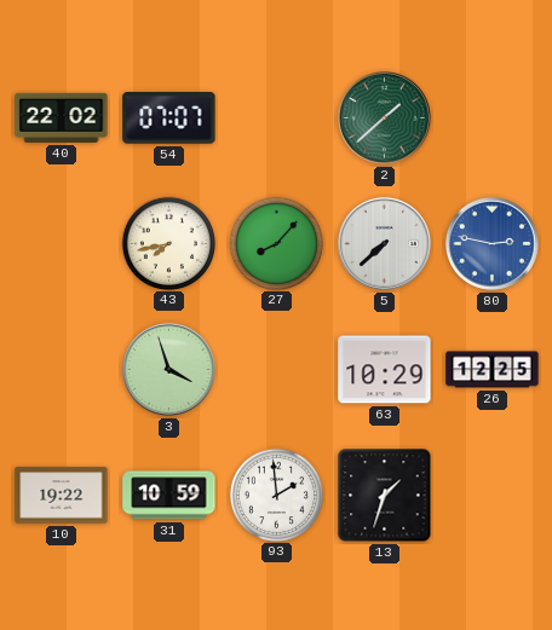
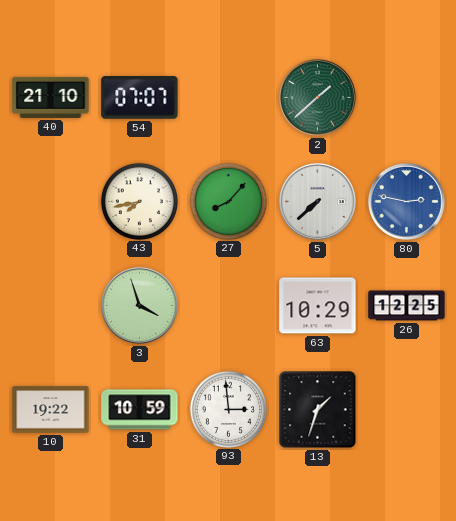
40: 22:02 -> 21:10 (51, 97)
93: 1:59 -> 2:59 (228, 409)
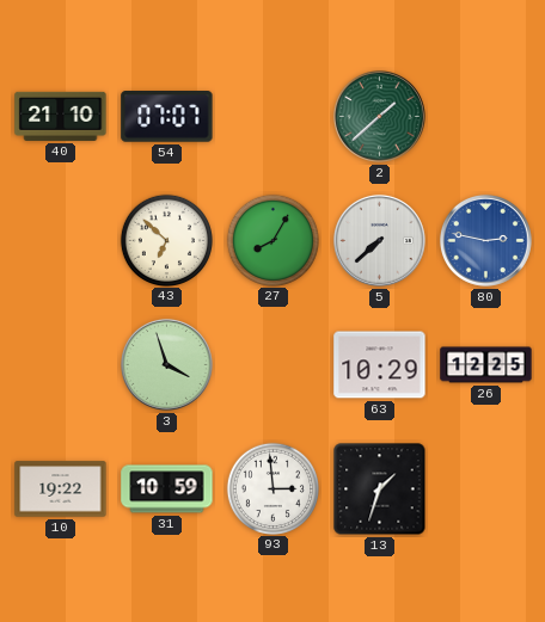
43: 7:43 -> 6:52 (166, 240)
27: 8:07 -> 8:05 (272, 240)
